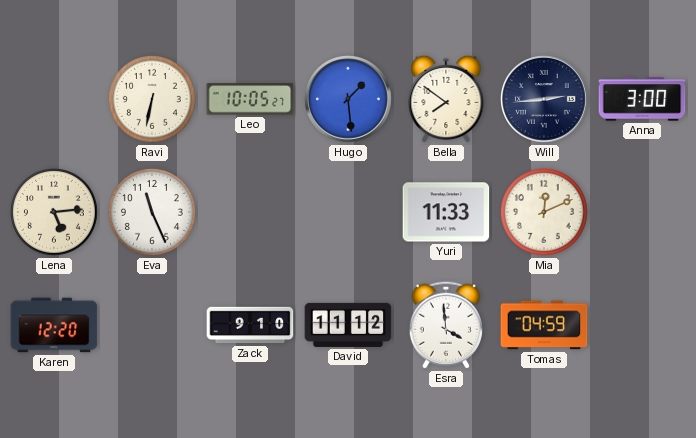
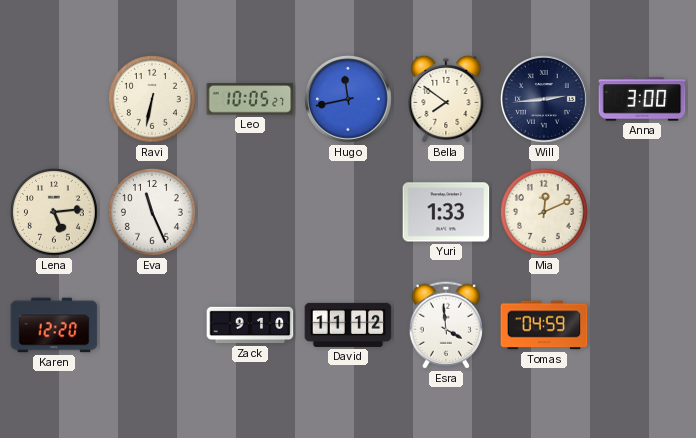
Hugo: 1:29 -> 11:43 (349, 100)
Yuri: 11:33 -> 1:33 (446, 212)
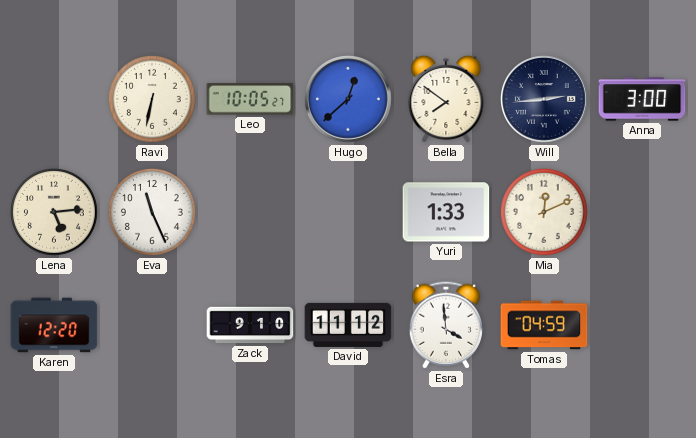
Hugo: 11:43 -> 12:38 (349, 100)
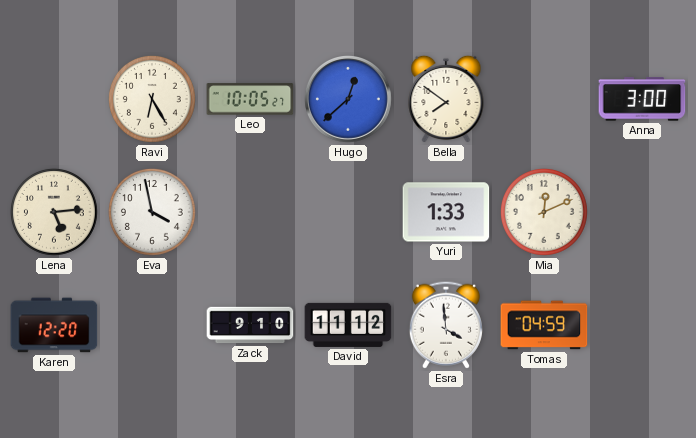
Ravi: 6:32 -> 6:25 (152, 99)
Will: 2:44 -> none (545, 100)
Eva: 11:26 -> 3:58 (152, 212)
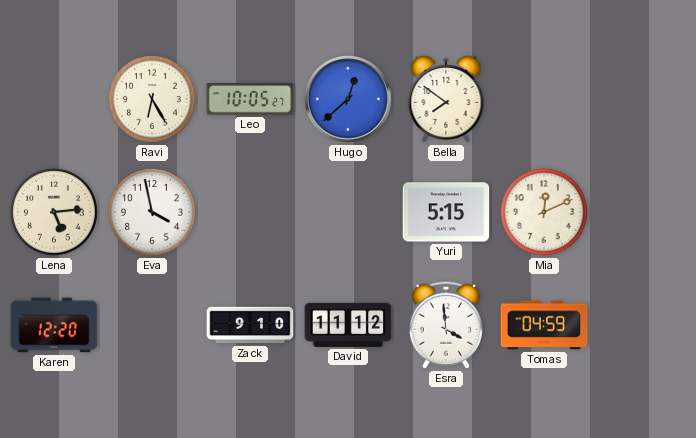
Anna: 3:00 -> none (642, 99)
Yuri: 1:33 -> 5:15 (446, 212)
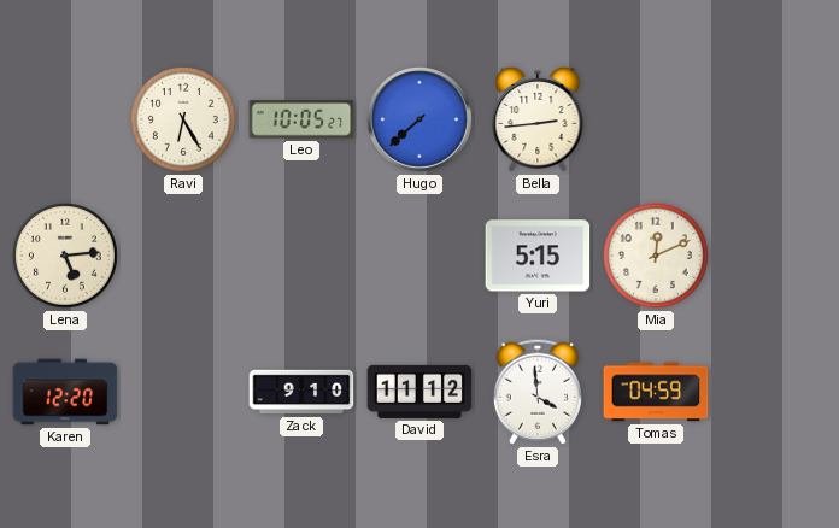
Hugo: 12:38 -> 7:38 (421, 121)
Bella: 7:51 -> 2:44 (538, 119)
Eva: 3:58 -> none (152, 212)
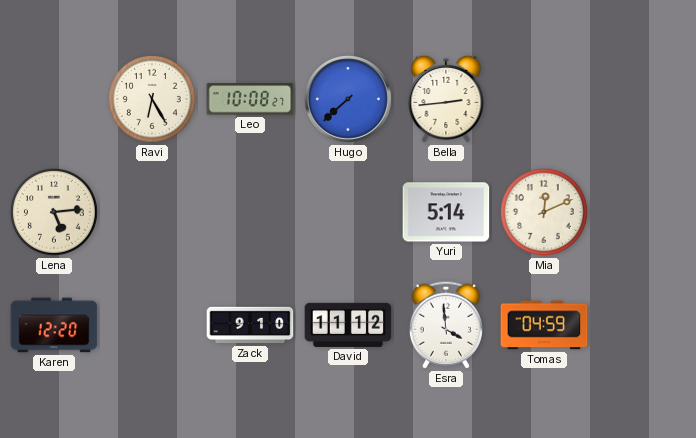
Leo: 10:05 -> 10:08 (250, 99)
Yuri: 5:15 -> 5:14 (446, 212)
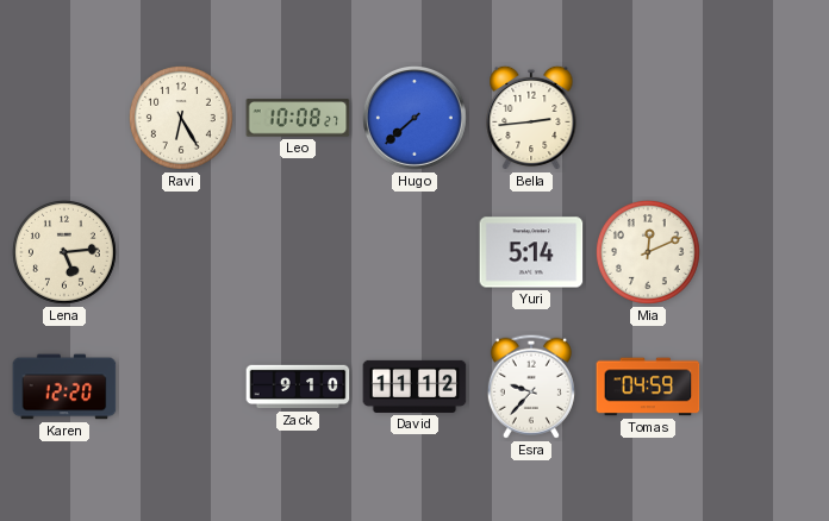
Esra: 3:59 -> 9:37 (531, 387)
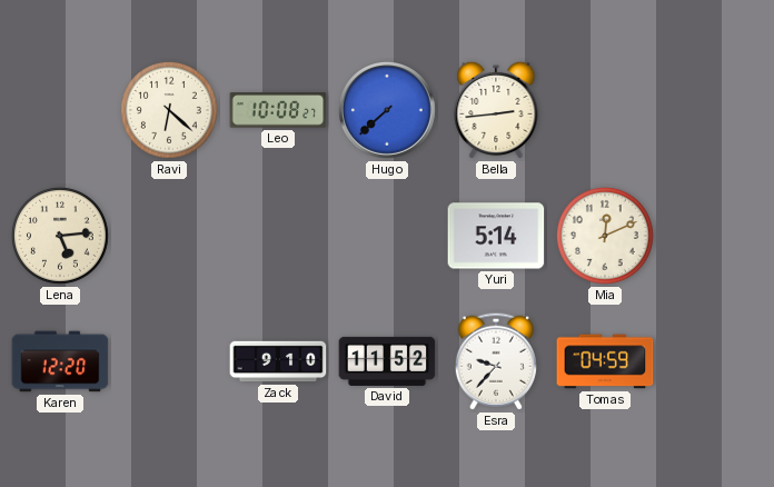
Ravi: 6:25 -> 6:22 (169, 110)
David: 11:12 -> 11:52 (387, 361)
